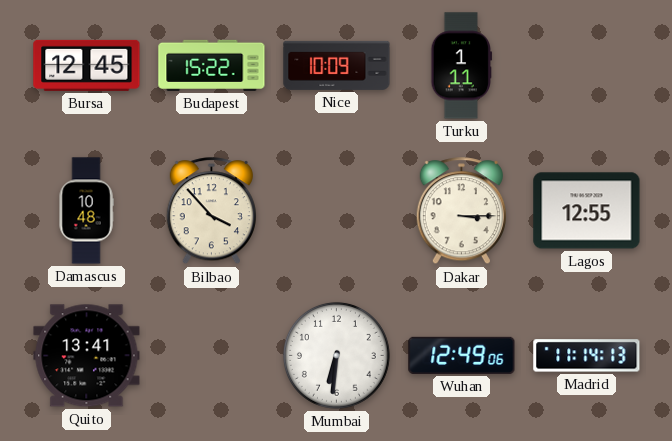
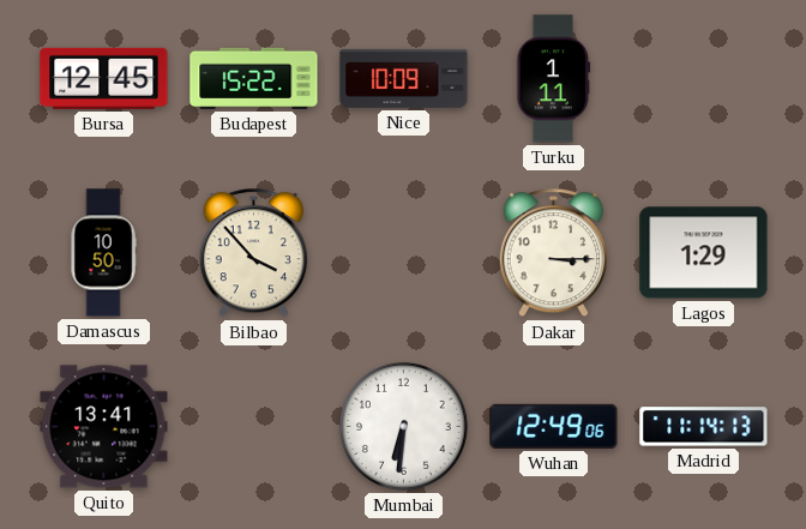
Damascus: 10:48 -> 10:50 (103, 253)
Lagos: 12:55 -> 1:29 (704, 253)
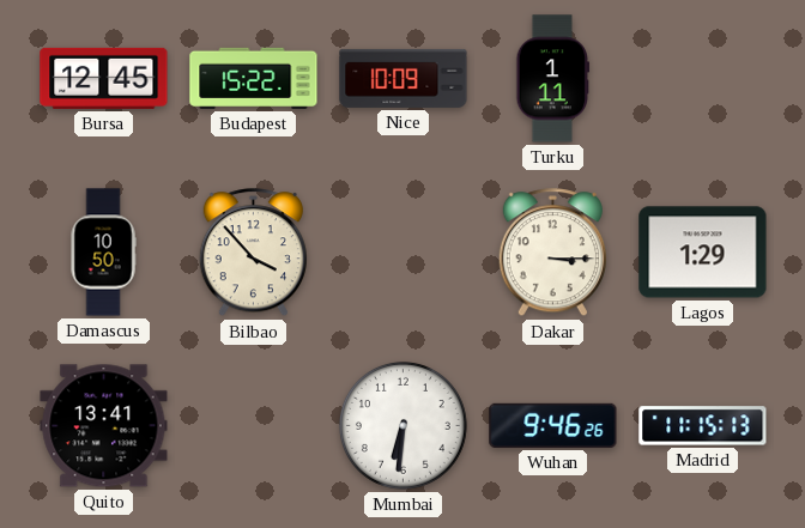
Wuhan: 12:49 -> 9:46 (553, 425)
Madrid: 11:14 -> 11:15 (703, 426)
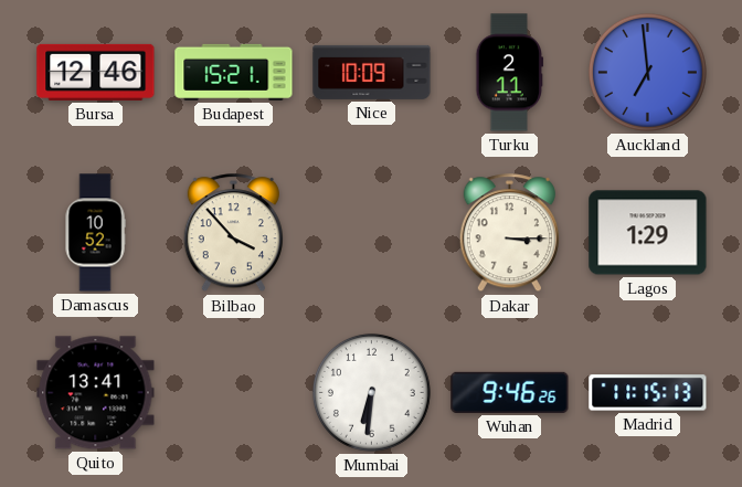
Bursa: 12:45 -> 12:46 (96, 72)
Budapest: 15:22 -> 15:21 (234, 72)
Turku: 1:11 -> 2:11 (510, 73)
Auckland: none -> 6:59 (647, 72)
Damascus: 10:50 -> 10:52 (95, 233)
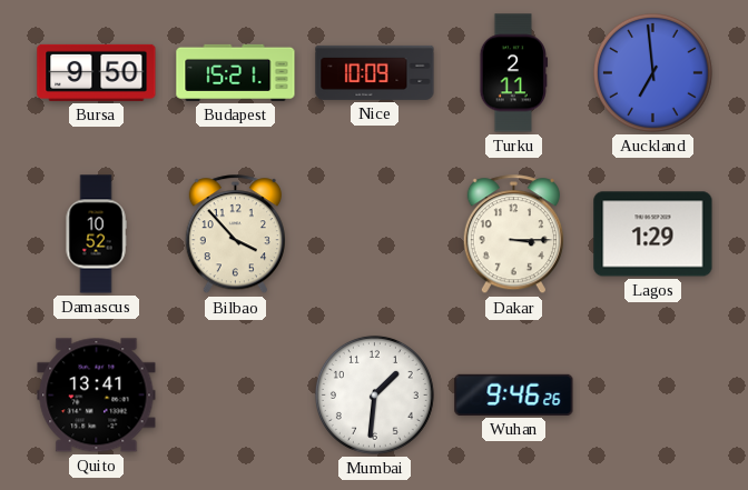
Bursa: 12:46 -> 9:50 (97, 72)
Mumbai: 6:31 -> 1:31 (374, 394)
Madrid: 11:15 -> none (648, 393)
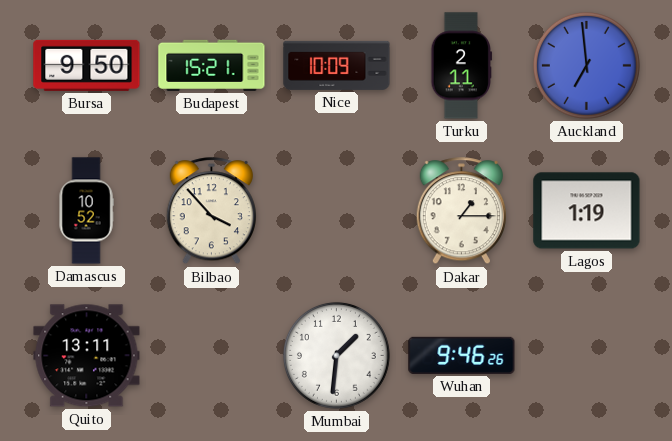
Dakar: 3:15 -> 1:15 (461, 211)
Lagos: 1:29 -> 1:19 (587, 211)
Quito: 13:41 -> 13:11 (87, 356)
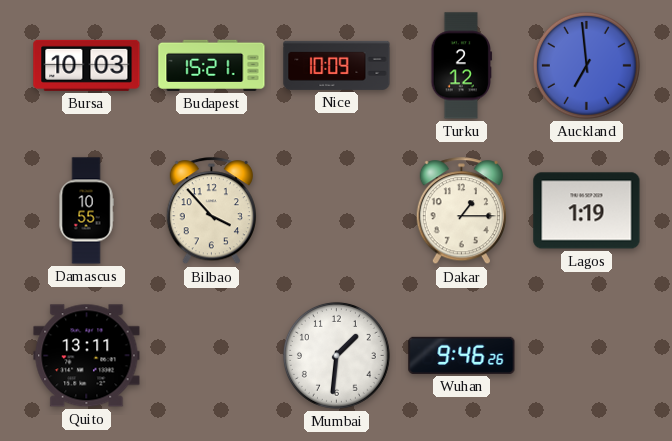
Bursa: 9:50 -> 10:03 (87, 65)
Turku: 2:11 -> 2:12 (462, 66)
Damascus: 10:52 -> 10:55 (86, 211)
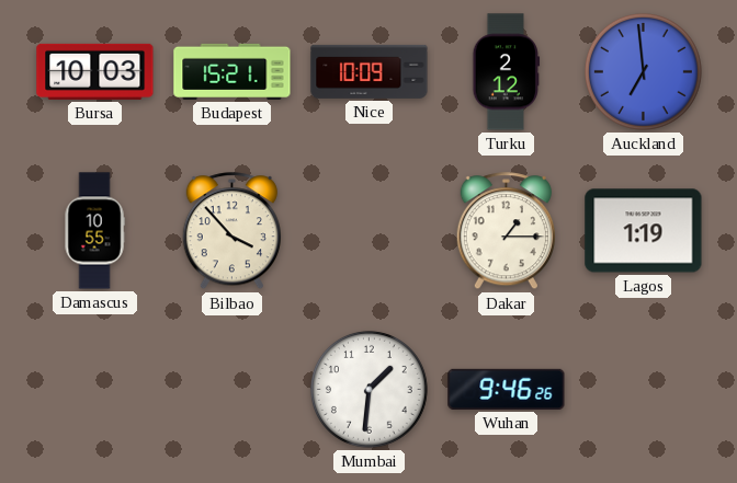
Quito: 13:11 -> none (87, 356)
